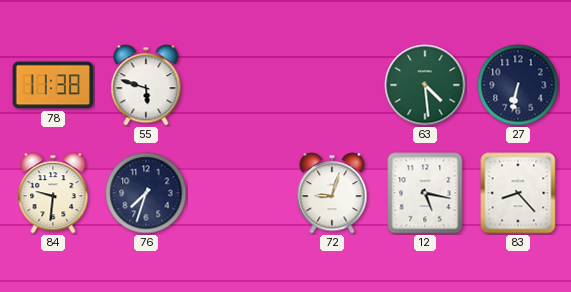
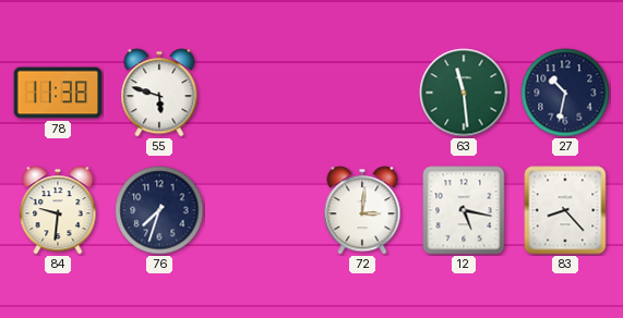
63: 4:29 -> 11:29 (464, 93)
27: 6:32 -> 10:32 (565, 93)
72: 9:03 -> 3:01 (362, 210)
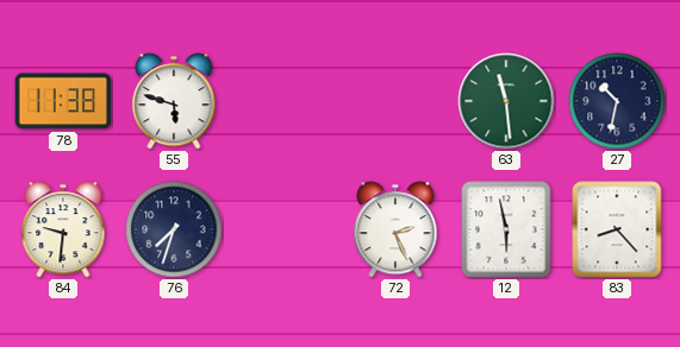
72: 3:01 -> 2:26 (395, 229)
12: 5:17 -> 5:58 (506, 229)
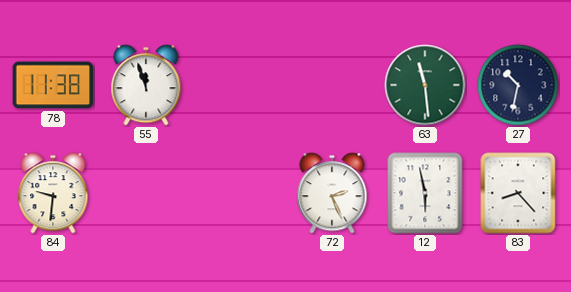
55: 5:48 -> 11:57 (146, 85)
76: 7:33 -> none (174, 229)
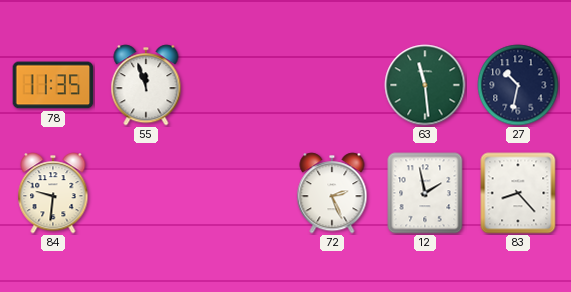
78: 11:38 -> 11:35 (53, 85)
12: 5:58 -> 1:58 (425, 193)
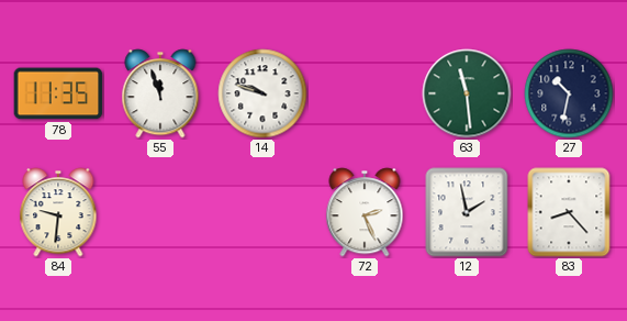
14: none -> 9:48 (262, 93)
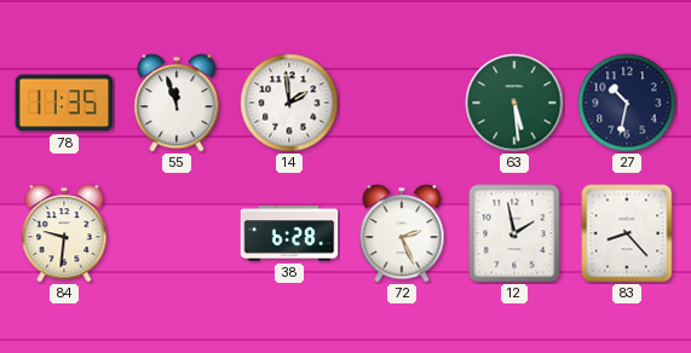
14: 9:48 -> 1:59 (289, 103)
63: 11:29 -> 5:29 (514, 103)
38: none -> 6:28 (289, 233)
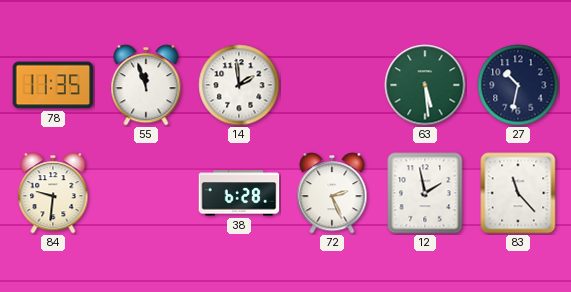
83: 8:23 -> 11:23 (518, 193)
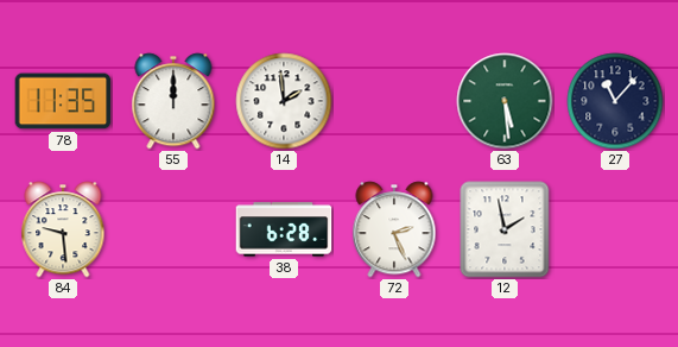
55: 11:57 -> 12:00 (173, 101)
27: 10:32 -> 11:07 (615, 101)
84: 9:31 -> 9:29 (63, 229)
83: 11:23 -> none (518, 193)
